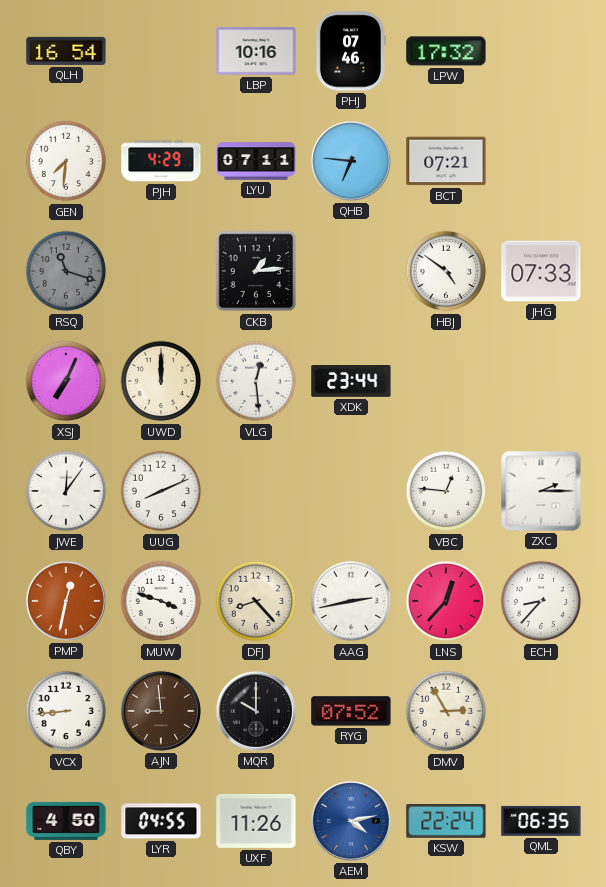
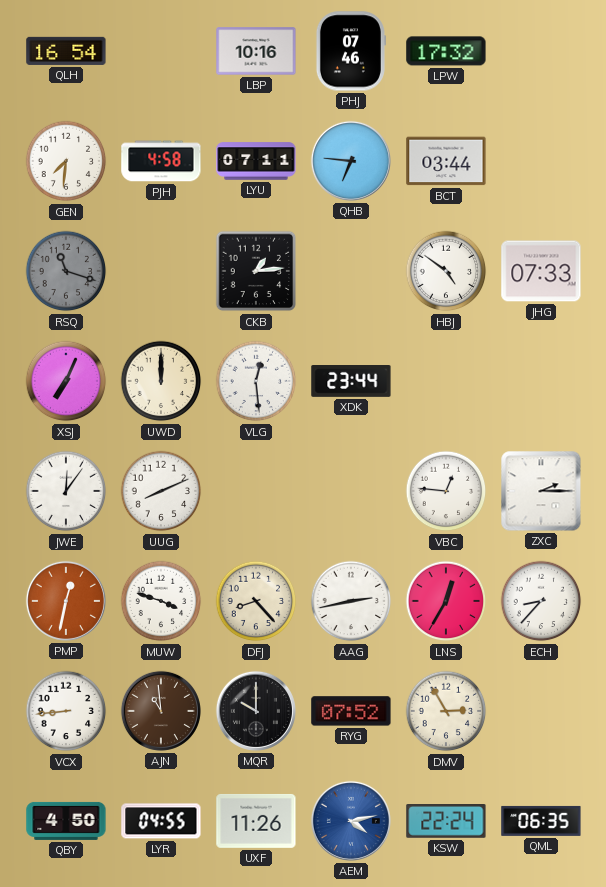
PJH: 4:29 -> 4:58 (161, 161)
BCT: 07:21 -> 03:44 (446, 161)
LNS: 12:37 -> 12:35 (446, 601)
AJN: 8:59 -> 10:59 (161, 711)
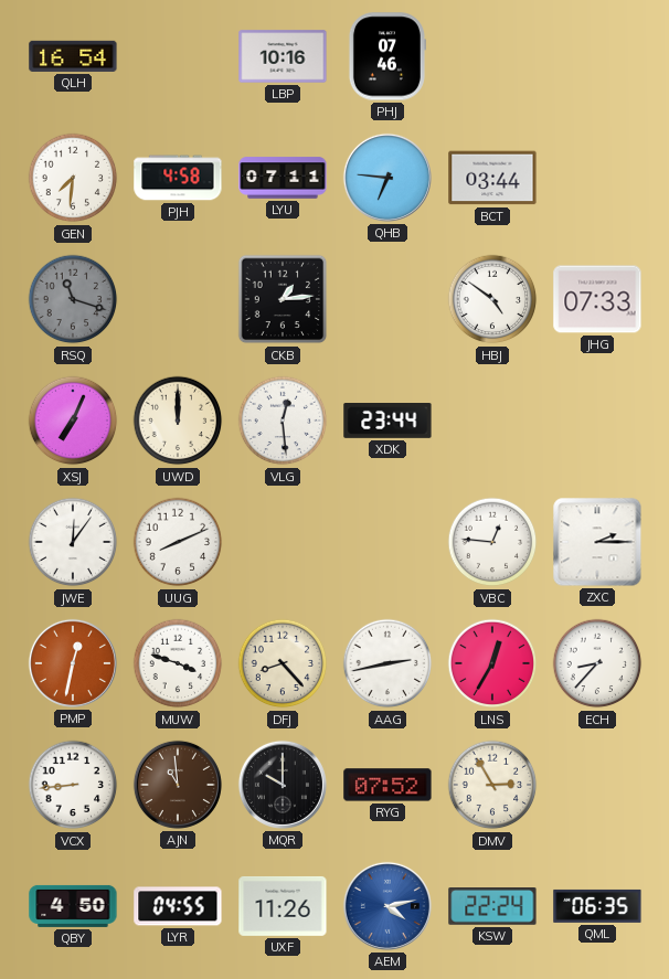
LPW: 17:32 -> none (446, 51)
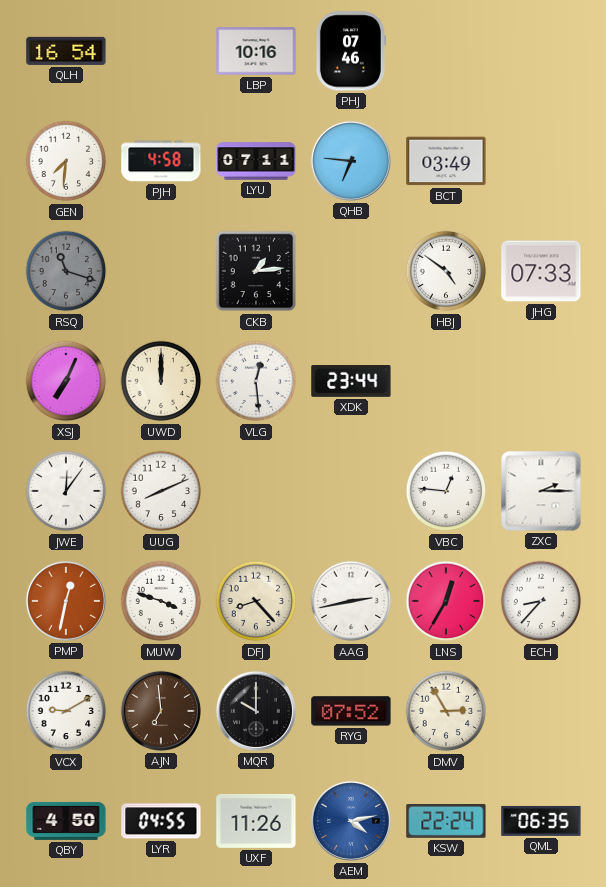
BCT: 03:44 -> 03:49 (446, 161)
VCX: 8:44 -> 9:10 (66, 711)
AJN: 10:59 -> 6:59 (161, 711)
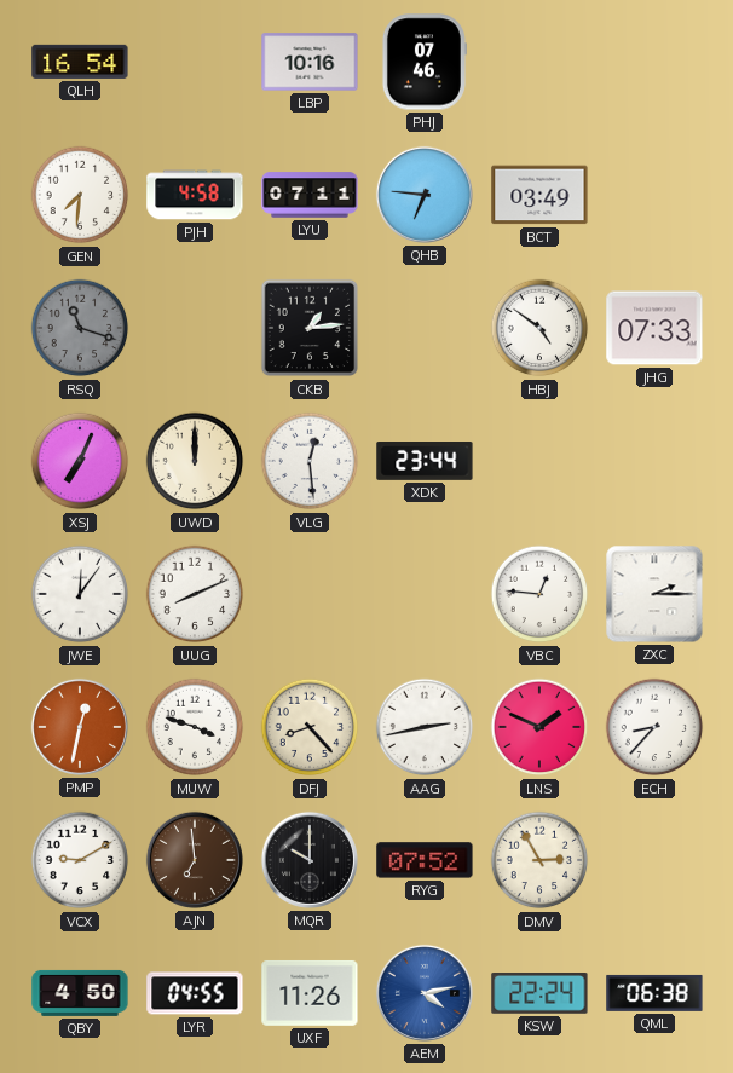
LNS: 12:35 -> 1:49 (539, 727)
QML: 06:35 -> 06:38 (654, 993)
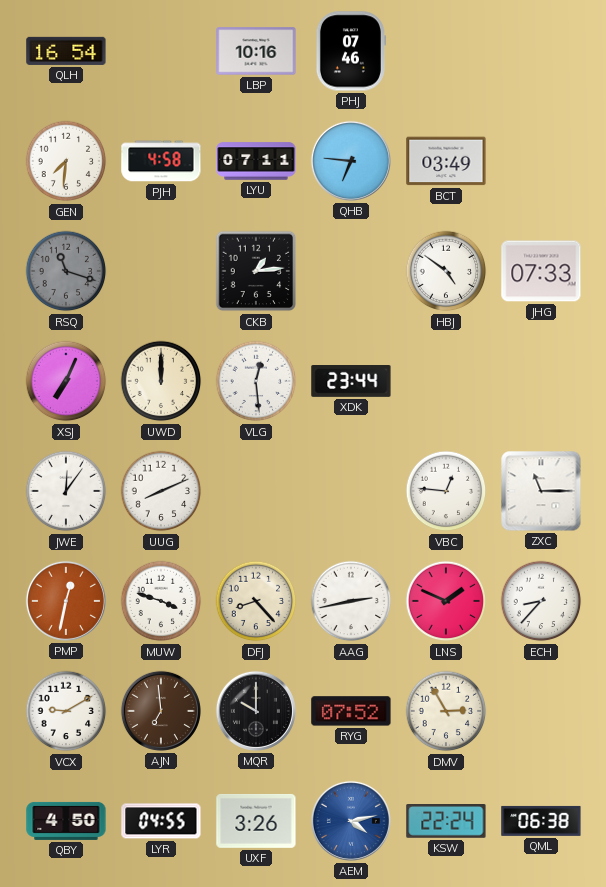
ZXC: 2:15 -> 11:15 (541, 491)
UXF: 11:26 -> 3:26 (256, 821)
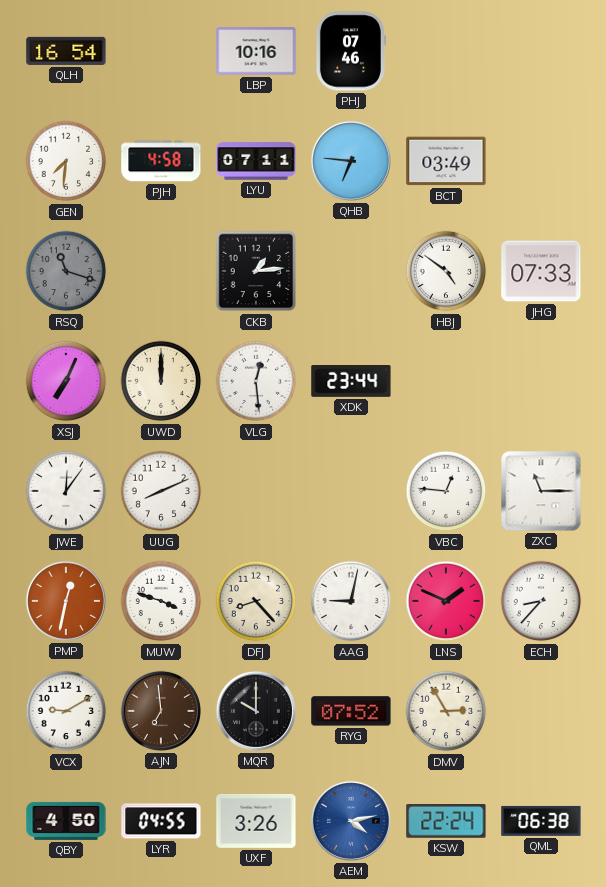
AAG: 2:43 -> 9:02 (351, 601)
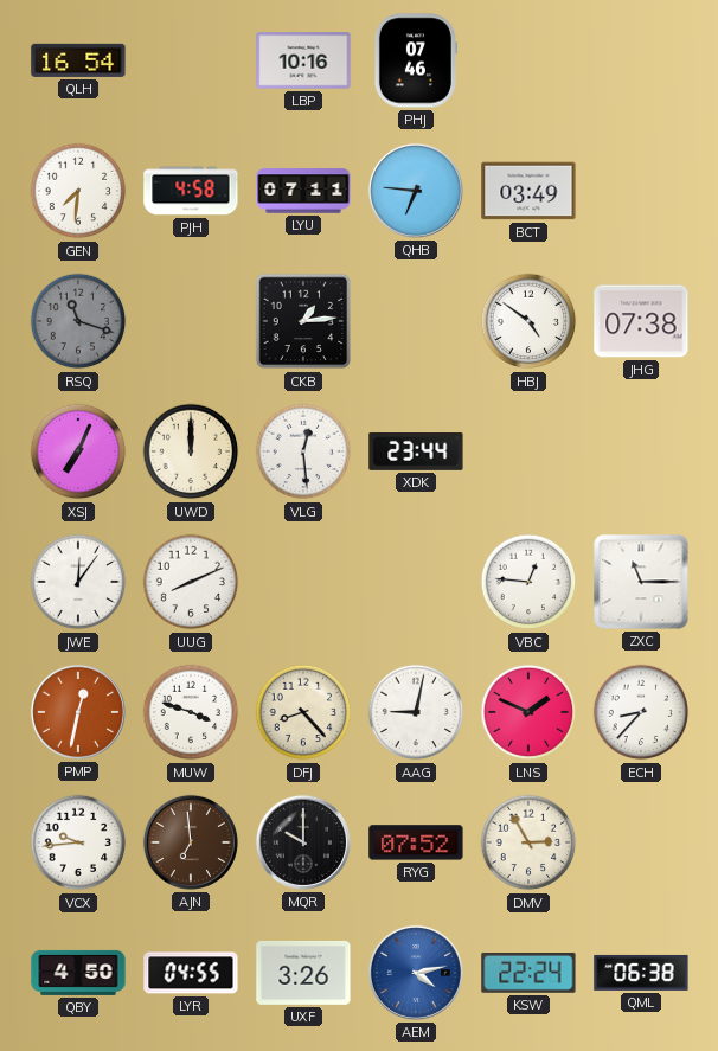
JHG: 07:33 -> 07:38 (641, 321)
VCX: 9:10 -> 9:44 (78, 842)
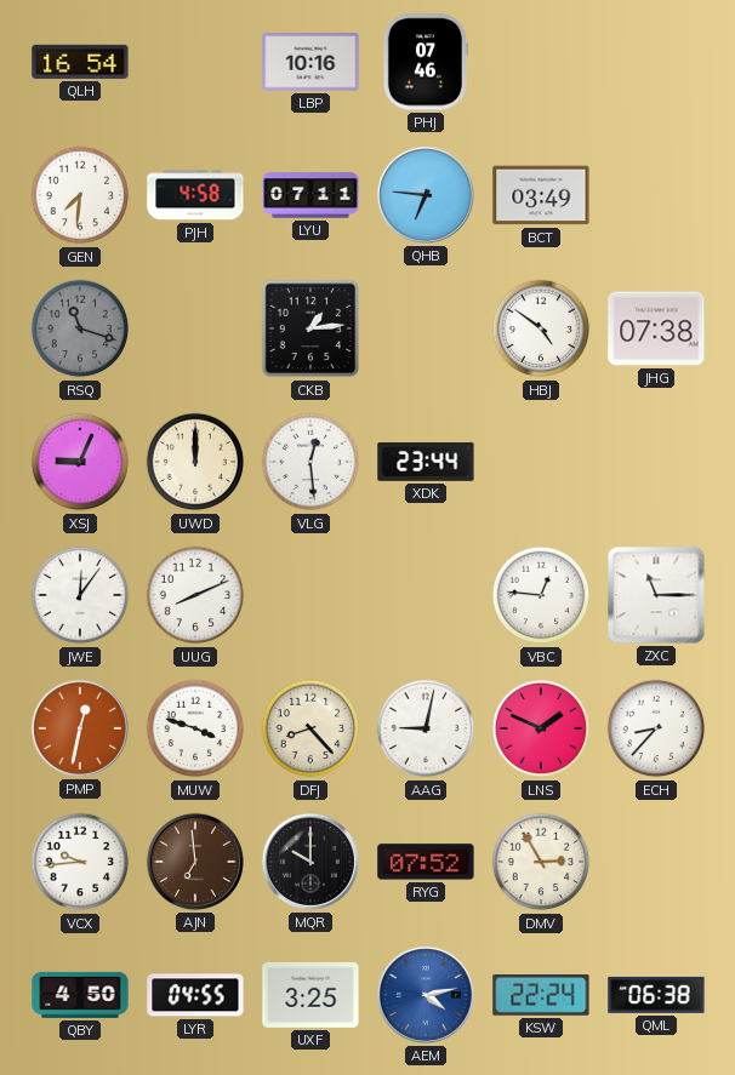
XSJ: 7:04 -> 9:04 (80, 462)
UXF: 3:26 -> 3:25 (310, 995)
